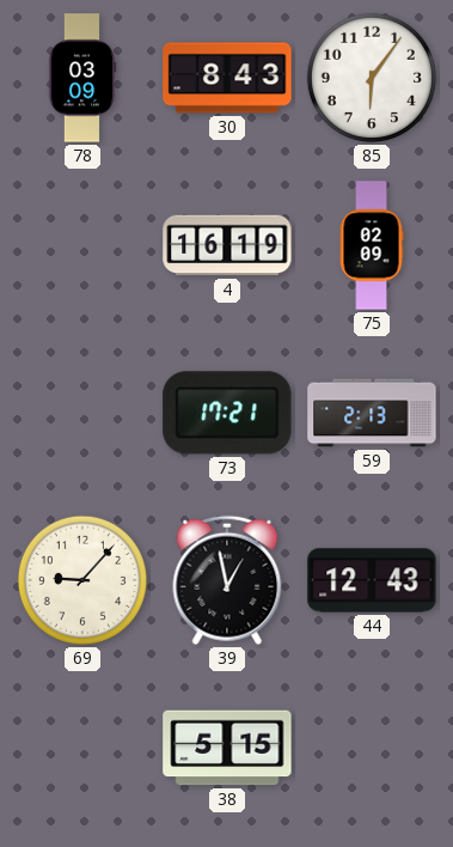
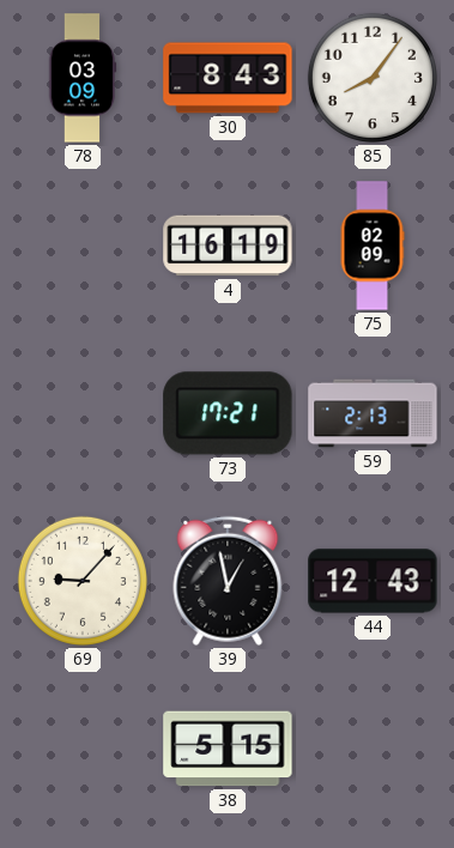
85: 6:06 -> 8:06 (373, 78)
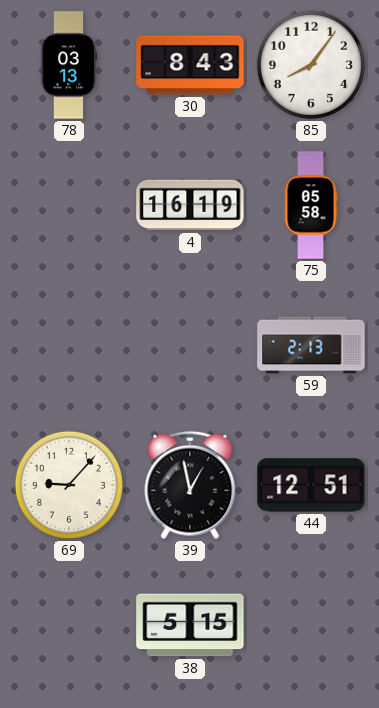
78: 03:09 -> 03:13 (69, 65)
75: 02:09 -> 05:58 (311, 205)
73: 17:21 -> none (228, 413)
44: 12:43 -> 12:51 (311, 485)
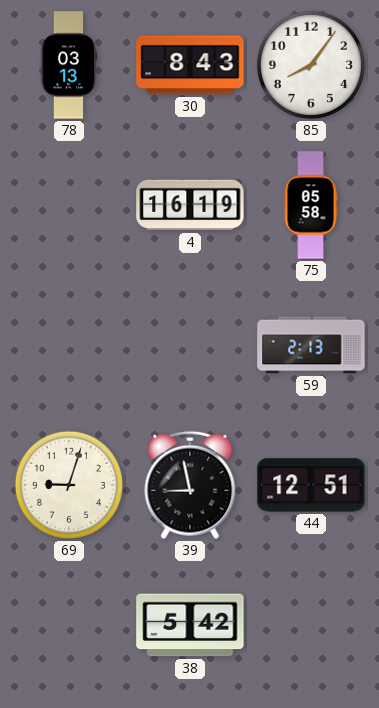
69: 9:07 -> 9:03 (69, 485)
39: 12:58 -> 8:58 (190, 485)
38: 5:15 -> 5:42 (190, 625)
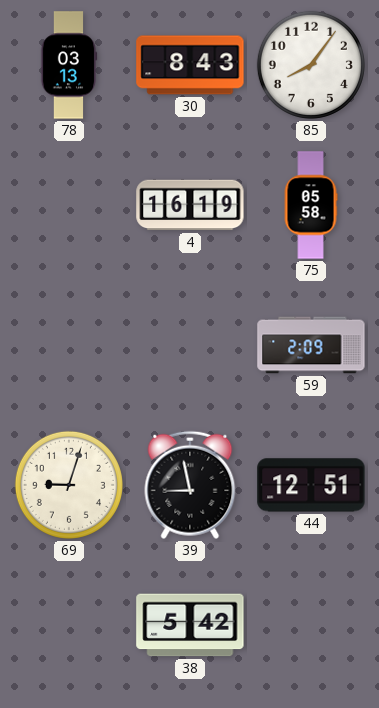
59: 2:13 -> 2:09 (311, 345)
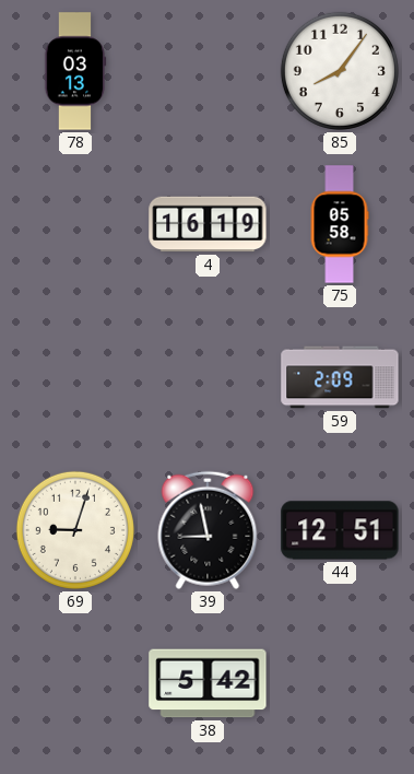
30: 8:43 -> none (190, 65)
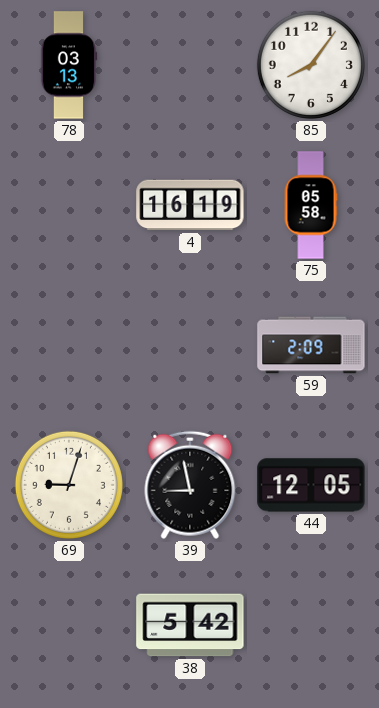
44: 12:51 -> 12:05 (311, 485)
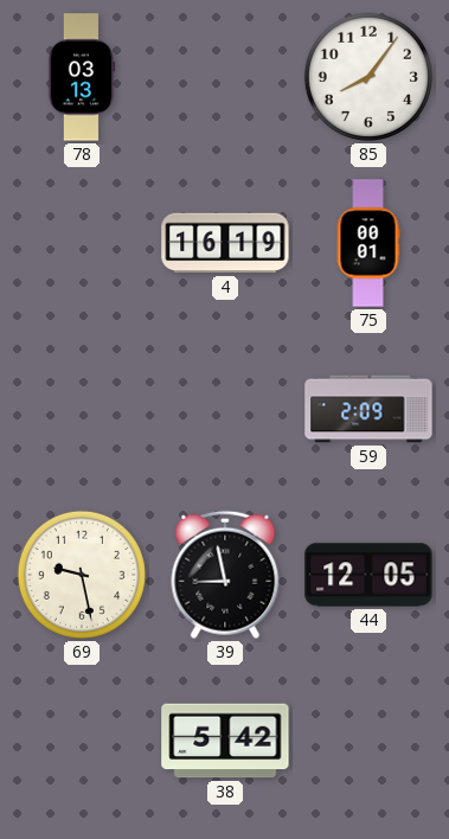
75: 05:58 -> 00:01 (368, 243)
69: 9:03 -> 9:28 (82, 575)
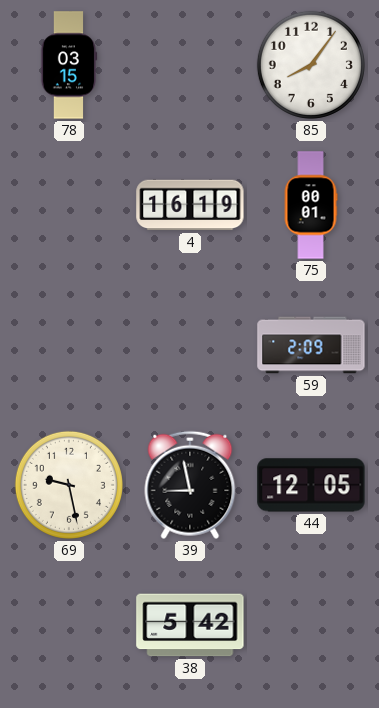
78: 03:13 -> 03:15 (69, 65)
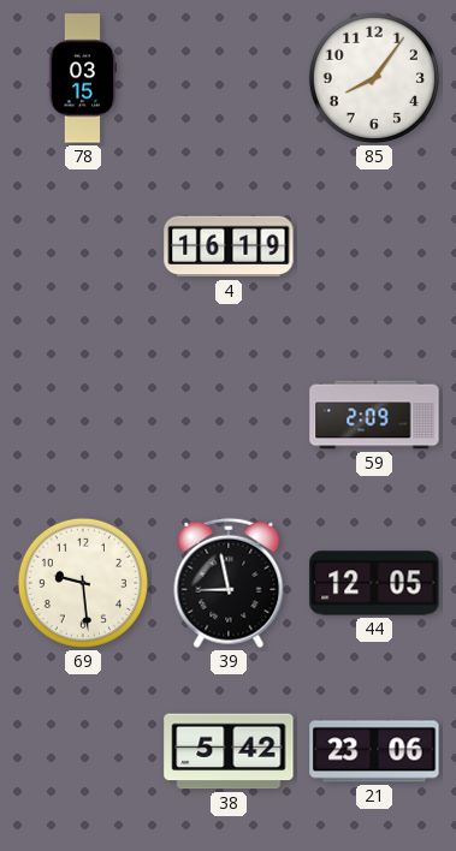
75: 00:01 -> none (311, 205)
69: 9:28 -> 9:29 (83, 583)
21: none -> 23:06 (374, 751)
